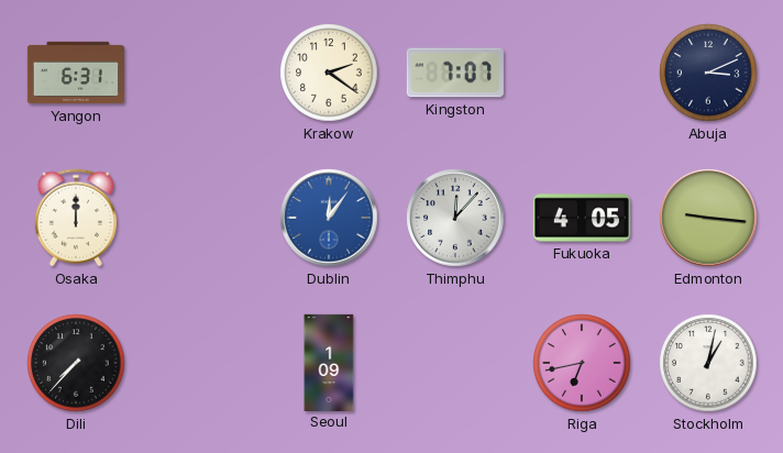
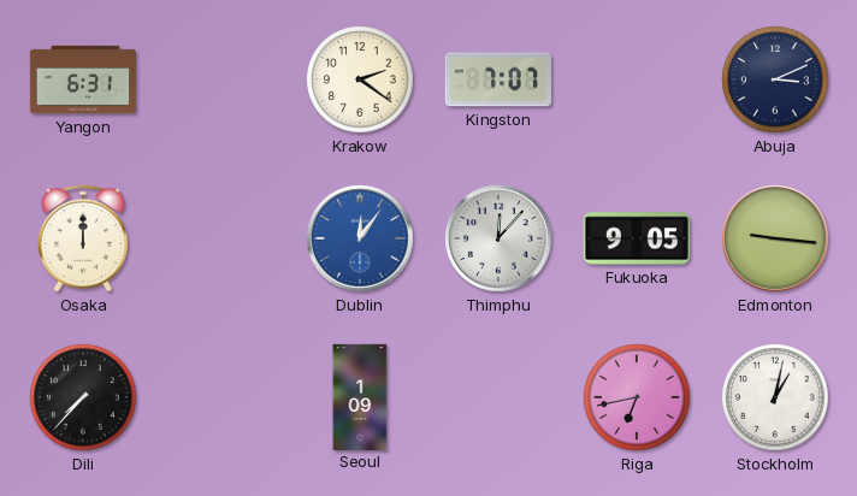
Fukuoka: 4:05 -> 9:05 (636, 238)
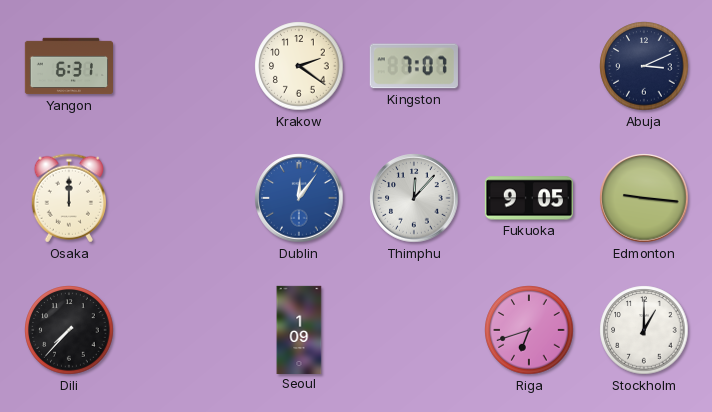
Riga: 6:43 -> 6:42 (529, 330)
Stockholm: 1:02 -> 1:00 (644, 330)
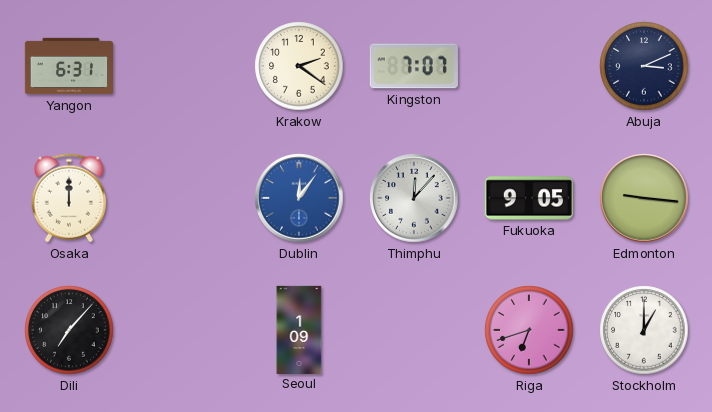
Dili: 7:37 -> 7:07 (69, 330)
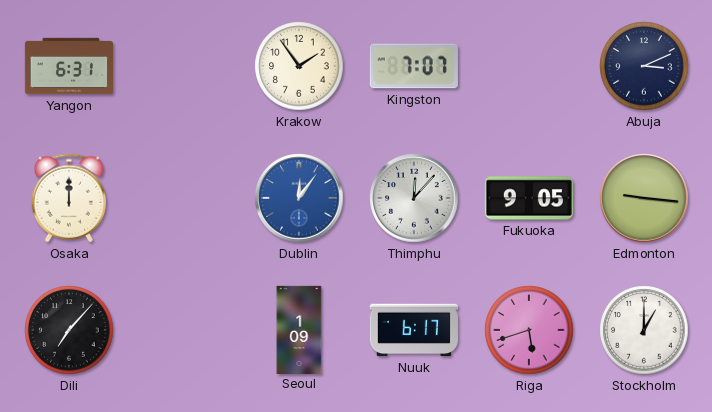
Krakow: 2:21 -> 1:54 (299, 66)
Nuuk: none -> 6:17 (414, 330)
Riga: 6:42 -> 5:42 (529, 330)
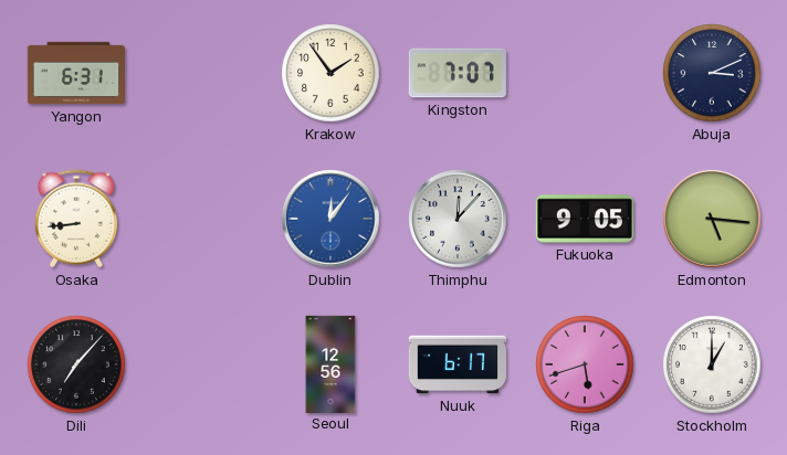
Osaka: 12:00 -> 8:44 (75, 219)
Edmonton: 9:16 -> 5:16 (712, 219)
Seoul: 1:09 -> 12:56 (330, 363)
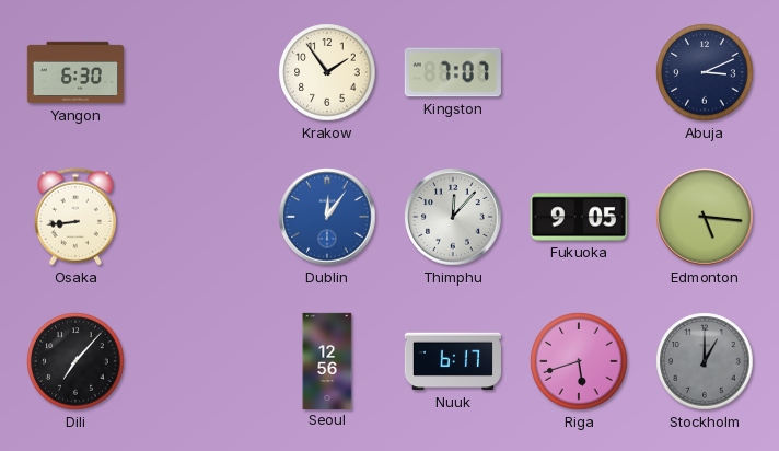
Yangon: 6:31 -> 6:30 (74, 72)
Stockholm dial: white -> grey (705, 361)
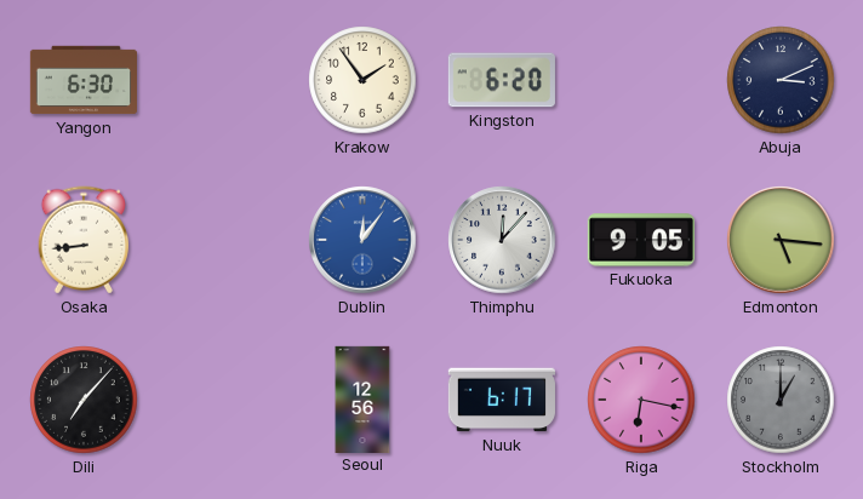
Kingston: 7:07 -> 6:20 (502, 80)
Riga: 5:42 -> 6:17 (641, 400)
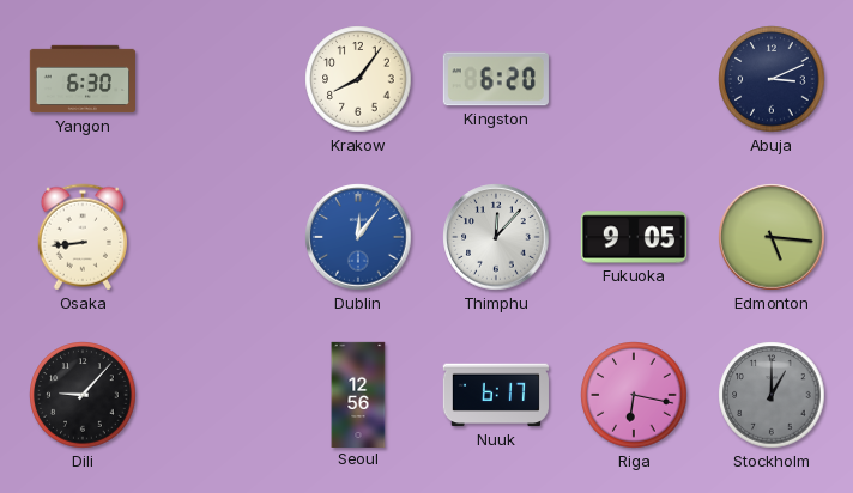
Krakow: 1:54 -> 8:06 (358, 79)
Dili: 7:07 -> 9:07 (83, 395)
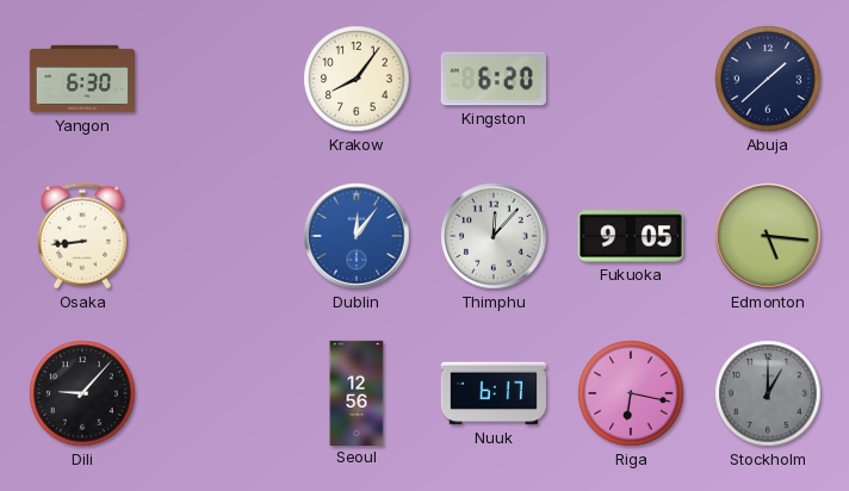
Abuja: 3:11 -> 1:38 (768, 79)
